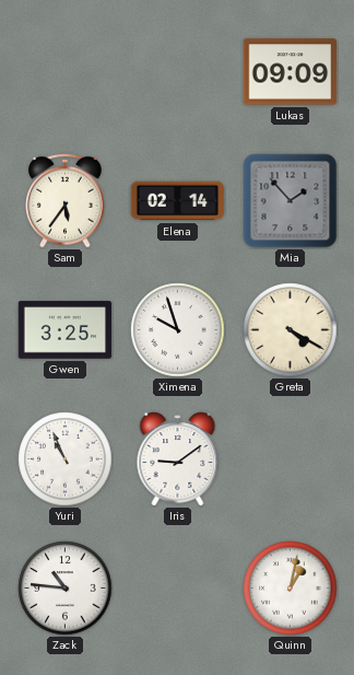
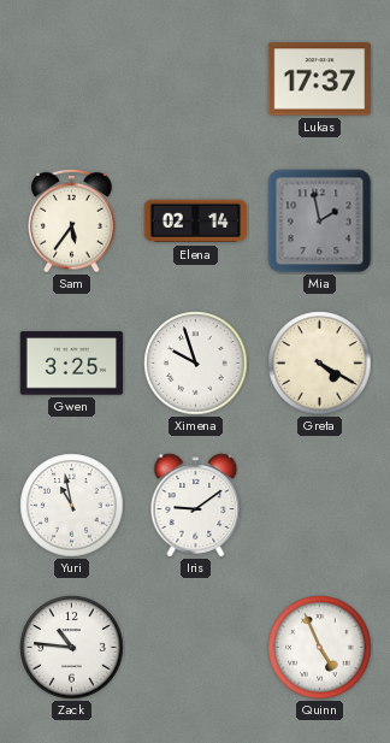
Lukas: 09:09 -> 17:37 (320, 79)
Mia: 1:53 -> 1:58 (320, 222)
Yuri: 10:56 -> 10:58 (72, 506)
Quinn: 1:02 -> 4:56 (320, 648)
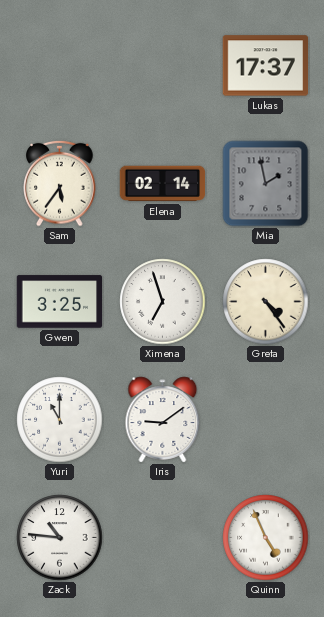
Ximena: 9:57 -> 6:57 (163, 302)
Greta: 4:20 -> 4:24 (266, 302)
Yuri: 10:58 -> 11:00 (60, 420)
